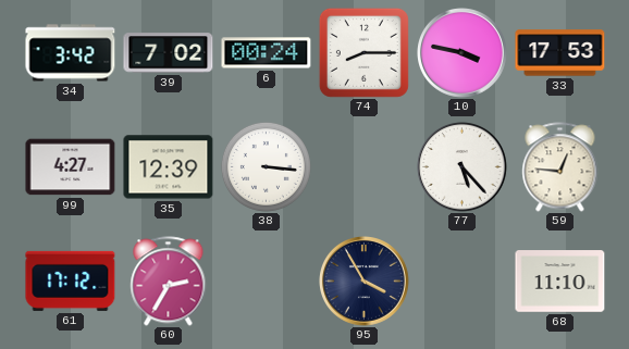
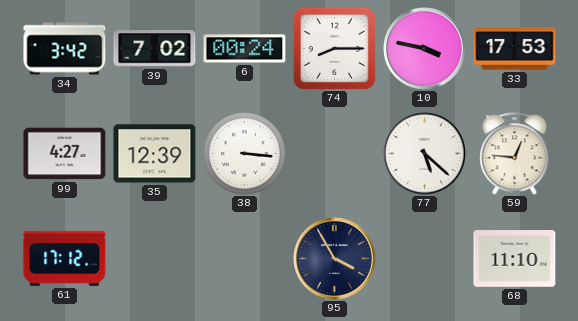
77: 5:23 -> 5:22 (425, 154)
60: 2:35 -> none (169, 282)
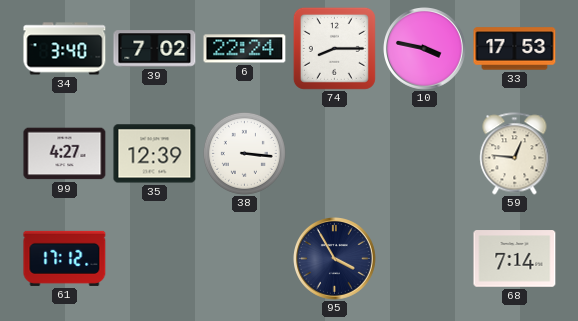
34: 3:42 -> 3:40 (65, 49)
6: 00:24 -> 22:24 (245, 49)
77: 5:22 -> none (425, 154)
68: 11:10 -> 7:14 (515, 259)
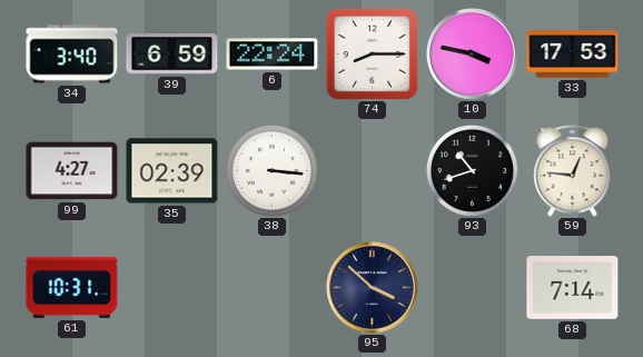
39: 7:02 -> 6:59 (172, 54)
35: 12:39 -> 02:39 (172, 171)
93: none -> 10:42 (472, 170)
61: 17:12 -> 10:31 (72, 287)
95: 3:55 -> 3:52 (373, 288)
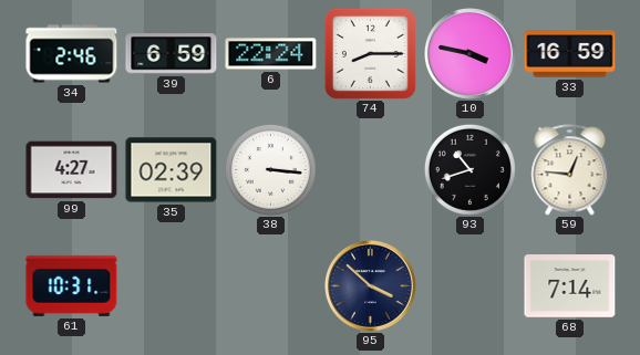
34: 3:40 -> 2:46 (72, 54)
33: 17:53 -> 16:59 (570, 54)
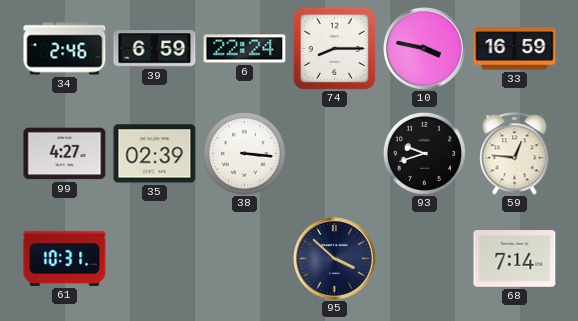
93: 10:42 -> 9:42 (424, 153)
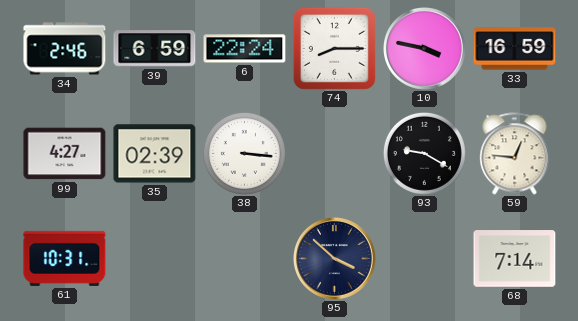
93: 9:42 -> 9:20 (424, 153)
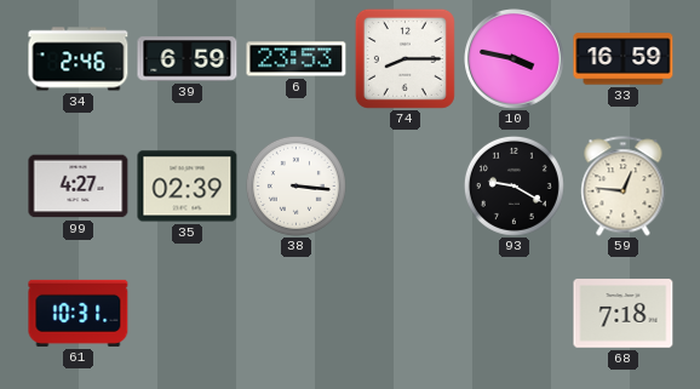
6: 22:24 -> 23:53 (297, 59)
95: 3:52 -> none (335, 259)
68: 7:14 -> 7:18 (624, 314)
